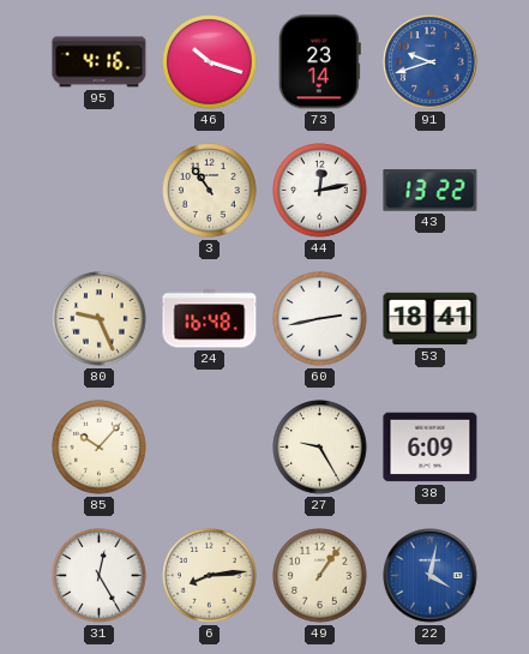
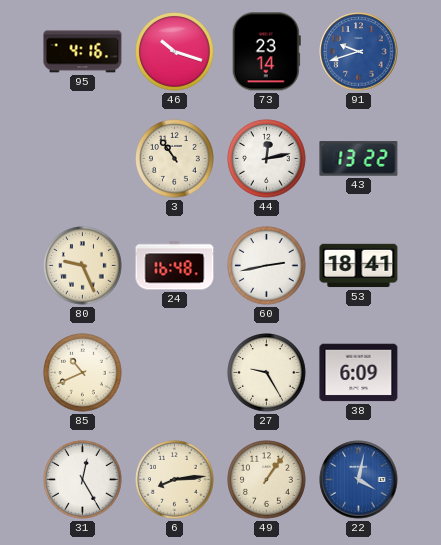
85: 10:07 -> 10:41 (83, 373)
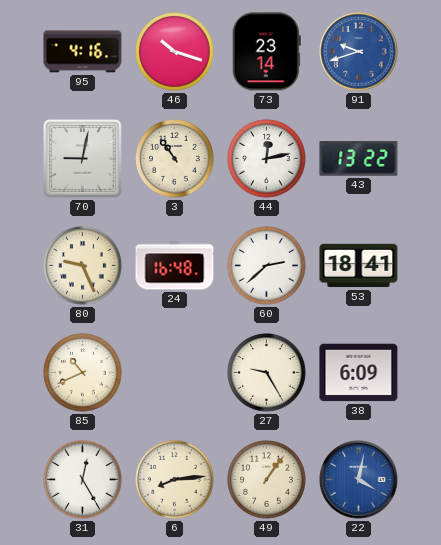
70: none -> 9:02 (83, 159)
60: 2:43 -> 2:38 (267, 266)
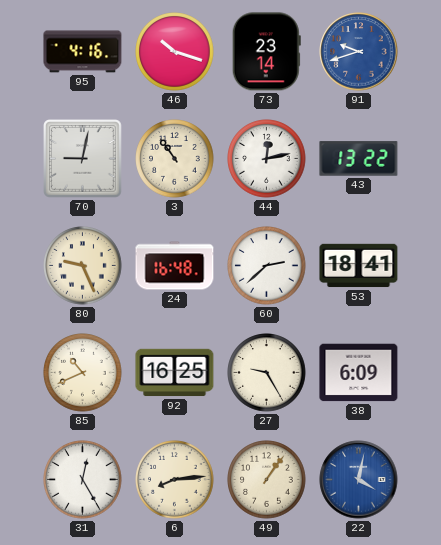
92: none -> 16:25 (175, 373)
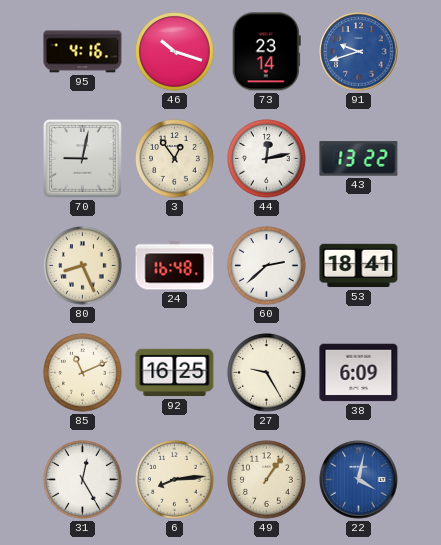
3: 10:54 -> 12:54 (175, 159)
80: 9:26 -> 8:26 (83, 266)
85: 10:41 -> 11:11 (83, 373)
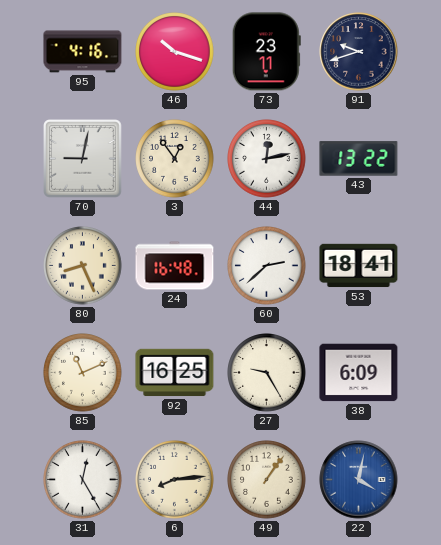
73: 23:14 -> 23:11 (266, 52)
91 dial: blue -> navy (359, 52)
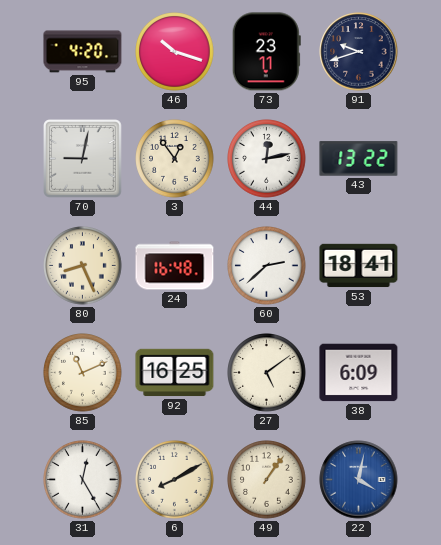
95: 4:16 -> 4:20 (83, 52)
27: 9:25 -> 5:09 (267, 373)
6: 8:14 -> 8:10 (175, 480)
